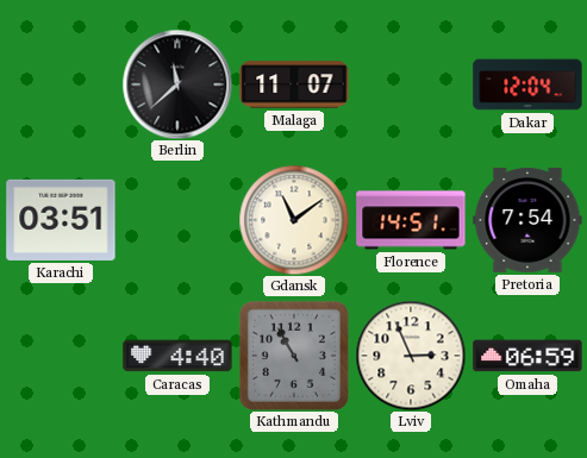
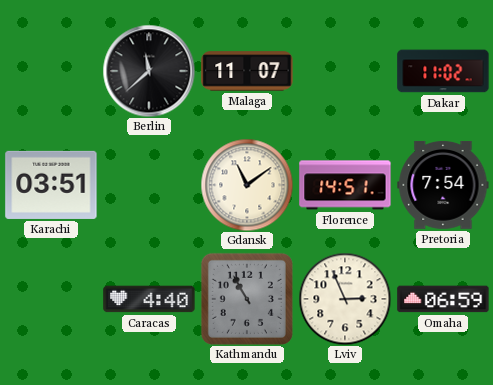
Dakar: 12:04 -> 11:02 (443, 71)
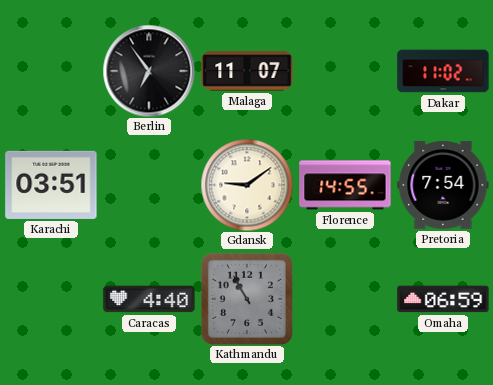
Berlin: 11:38 -> 6:54 (149, 71)
Gdansk: 11:09 -> 9:09 (247, 185)
Florence: 14:51 -> 14:55 (345, 185)
Lviv: 2:56 -> none (345, 299)
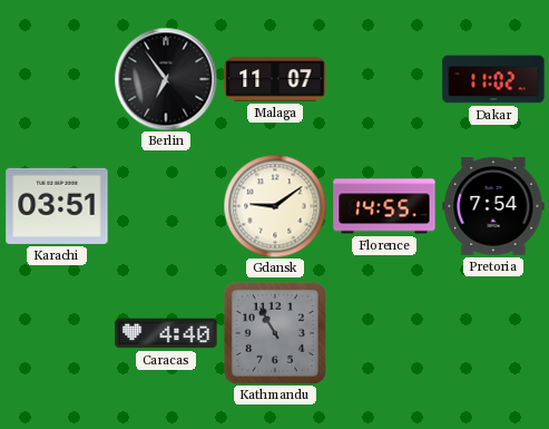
Omaha: 06:59 -> none (443, 299)
